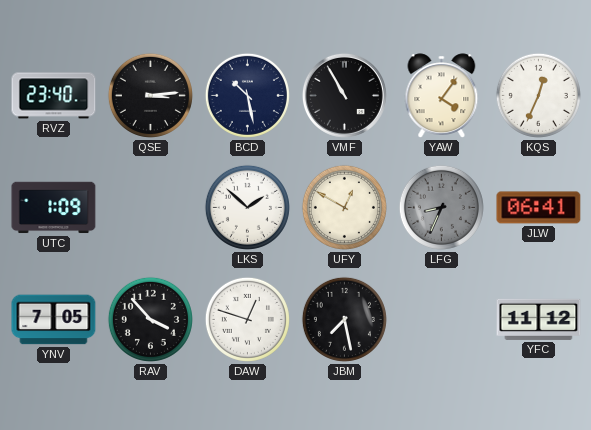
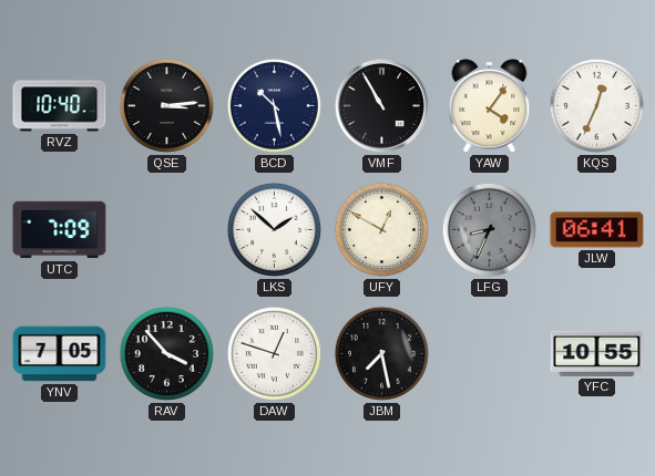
RVZ: 23:40 -> 10:40 (60, 106)
UTC: 1:09 -> 7:09 (60, 230)
YFC: 11:12 -> 10:55 (597, 353)
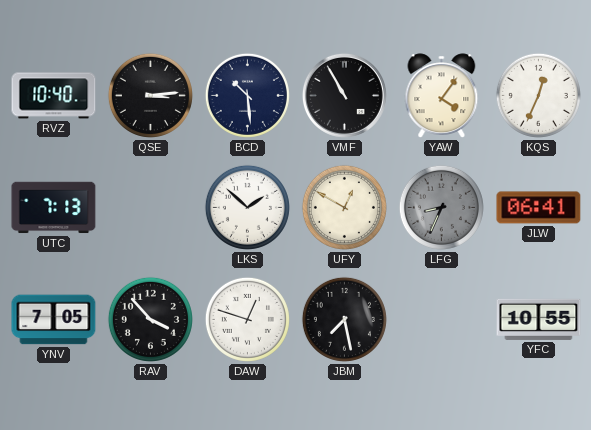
BCD: 10:28 -> 10:29 (247, 95)
UTC: 7:09 -> 7:13 (54, 208)
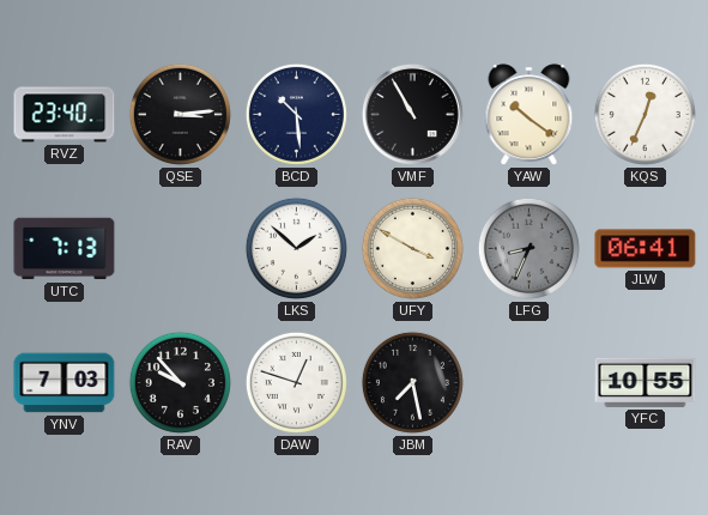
RVZ: 10:40 -> 23:40 (65, 115)
YAW: 4:06 -> 10:21 (530, 115)
UFY: 12:50 -> 3:50 (412, 248)
YNV: 7:05 -> 7:03 (65, 383)
RAV: 3:53 -> 9:53 (180, 382)
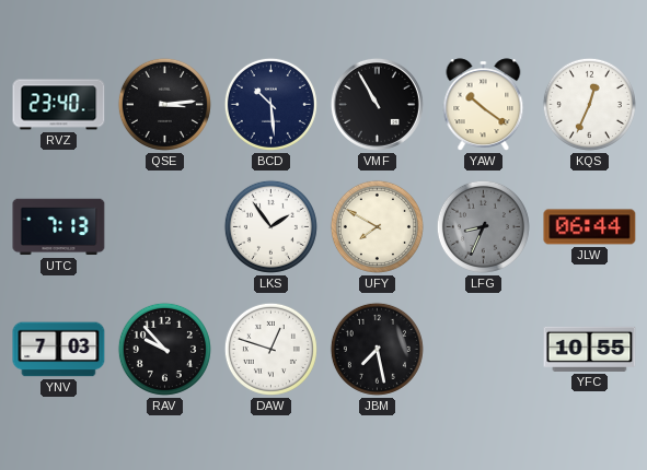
LKS: 1:52 -> 1:54 (270, 226)
UFY: 3:50 -> 7:50 (377, 226)
JLW: 06:41 -> 06:44 (590, 227)
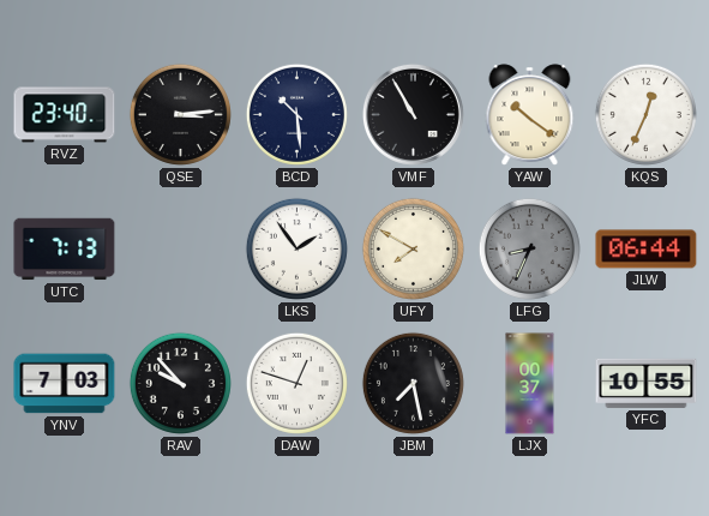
LJX: none -> 00:37 (530, 384)
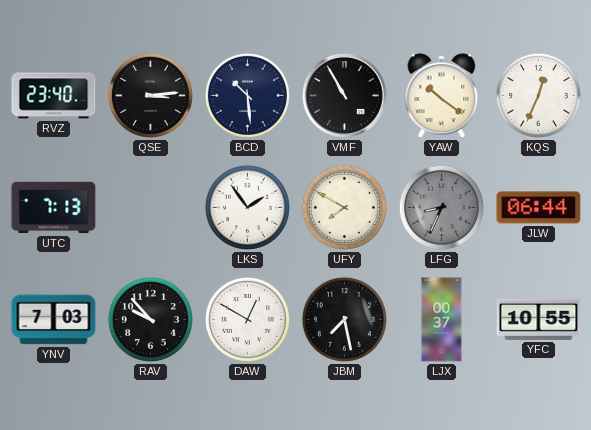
DAW: 12:48 -> 12:50 (247, 319)
